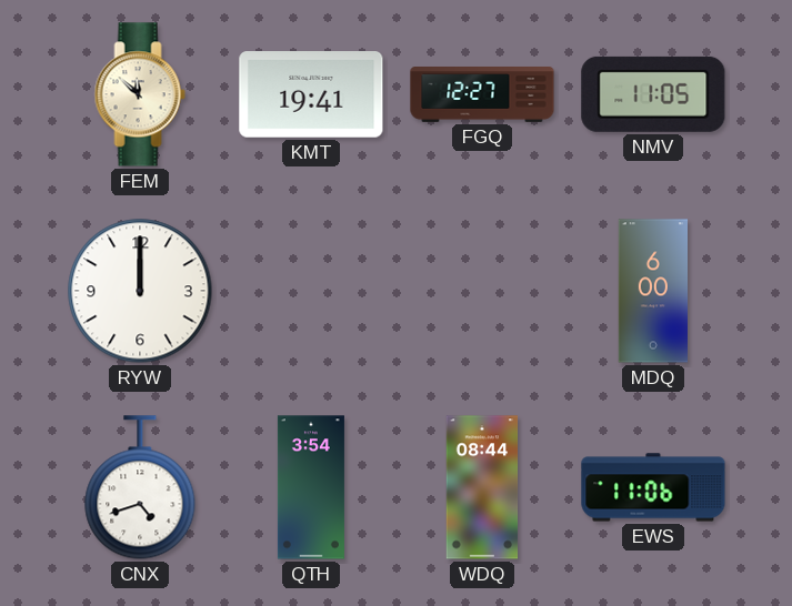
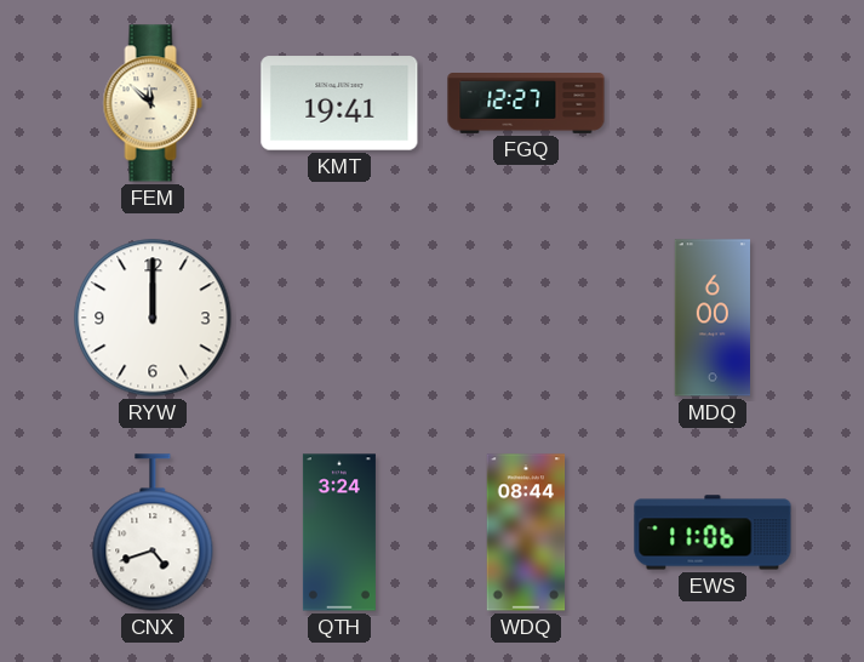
NMV: 11:05 -> none (653, 94)
QTH: 3:54 -> 3:24 (339, 532)
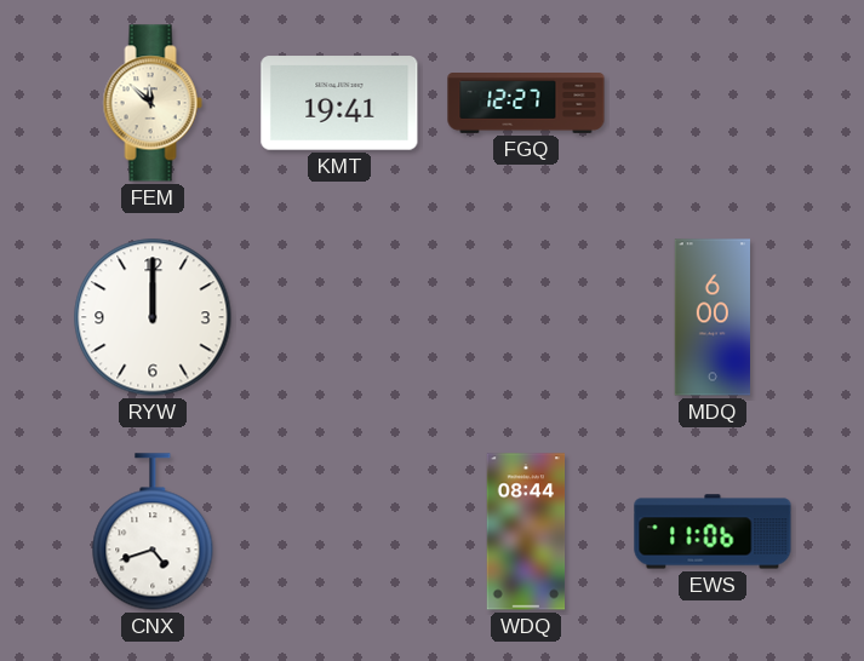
QTH: 3:24 -> none (339, 532)
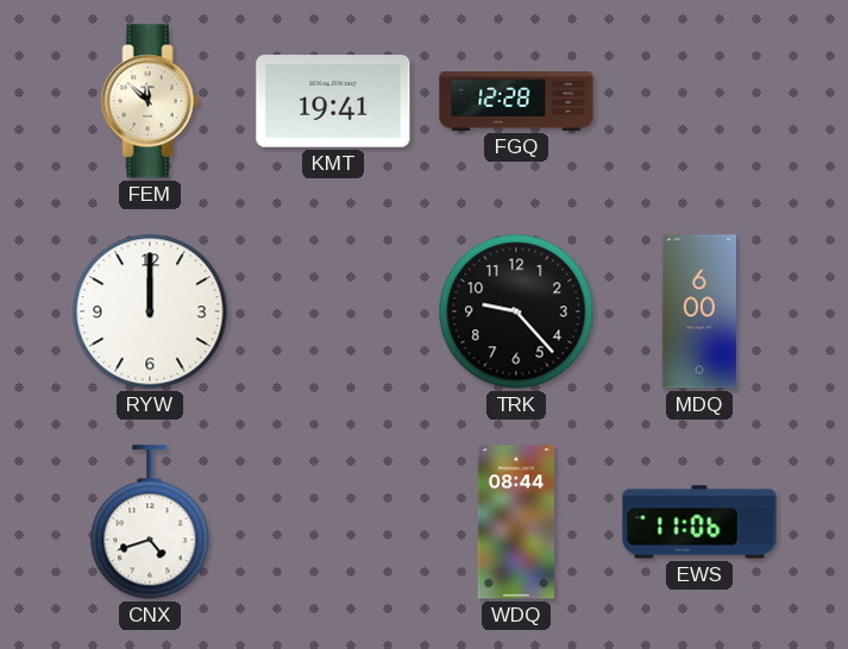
FGQ: 12:27 -> 12:28 (516, 102)
TRK: none -> 9:23 (516, 311)
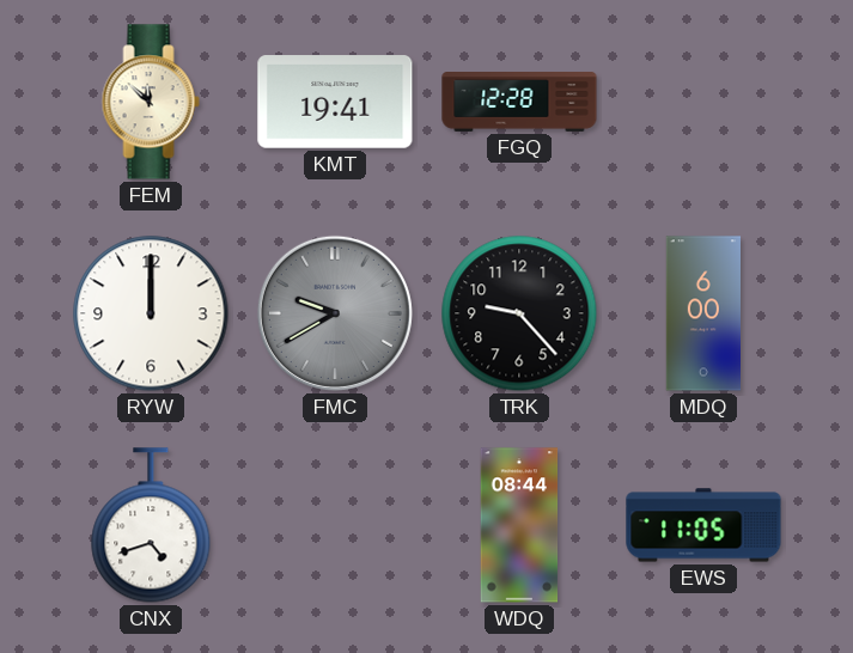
FMC: none -> 9:40 (335, 313)
EWS: 11:06 -> 11:05 (703, 525)
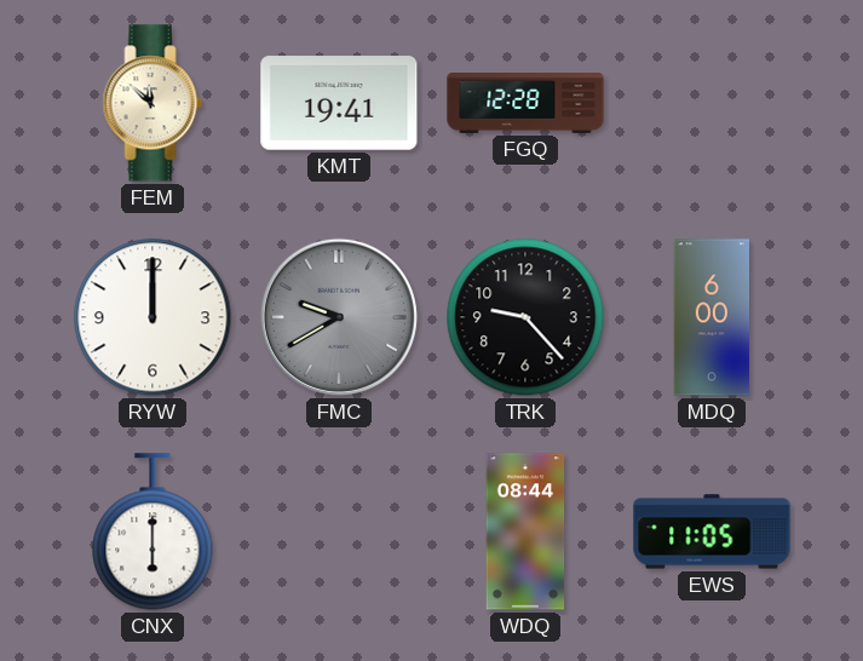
CNX: 4:42 -> 6:00 (153, 531)
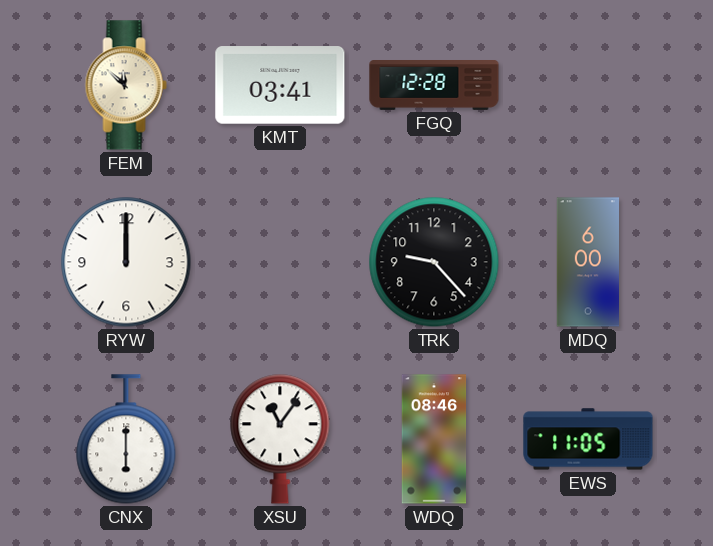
KMT: 19:41 -> 03:41 (280, 85)
FMC: 9:40 -> none (339, 317)
XSU: none -> 11:06 (280, 439)
WDQ: 08:44 -> 08:46 (434, 439)
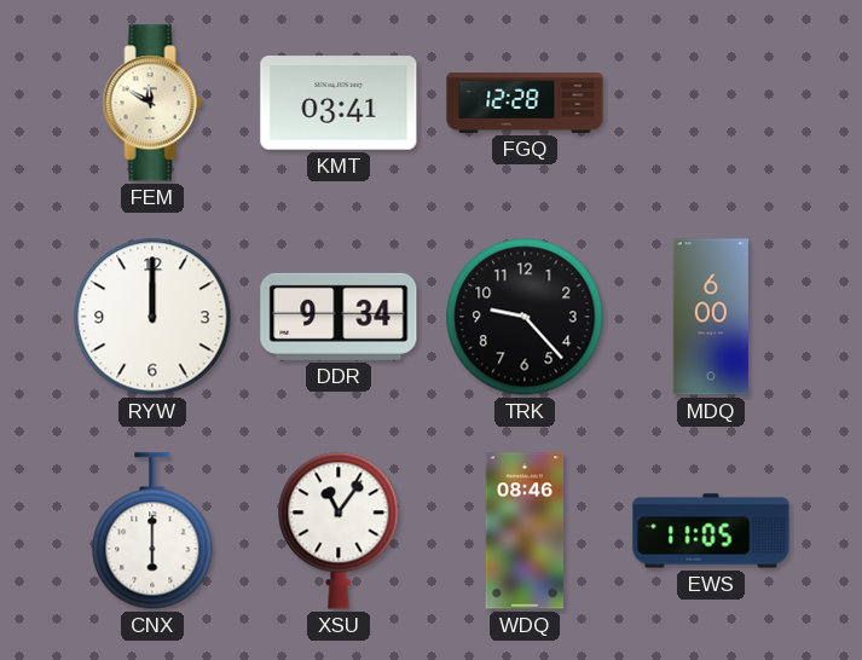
FEM: 11:52 -> 11:50 (152, 103)
DDR: none -> 9:34 (339, 317)
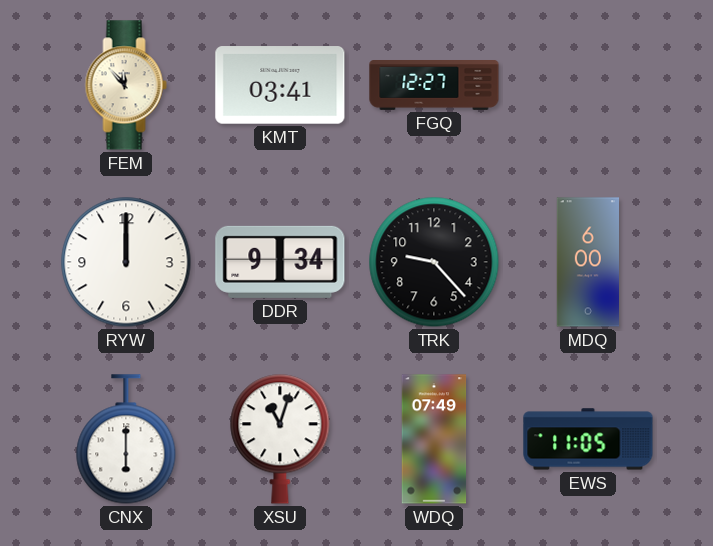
FEM: 11:50 -> 11:53 (126, 85)
FGQ: 12:28 -> 12:27 (434, 86)
XSU: 11:06 -> 11:03 (280, 439)
WDQ: 08:46 -> 07:49 (434, 439)
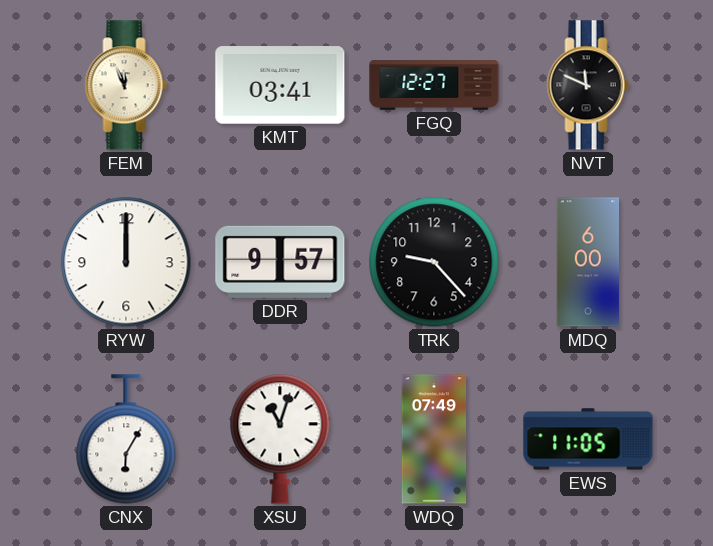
FEM: 11:53 -> 11:56 (126, 85)
NVT: none -> 11:49 (588, 85)
DDR: 9:34 -> 9:57 (280, 262)
CNX: 6:00 -> 6:05 (126, 439)
